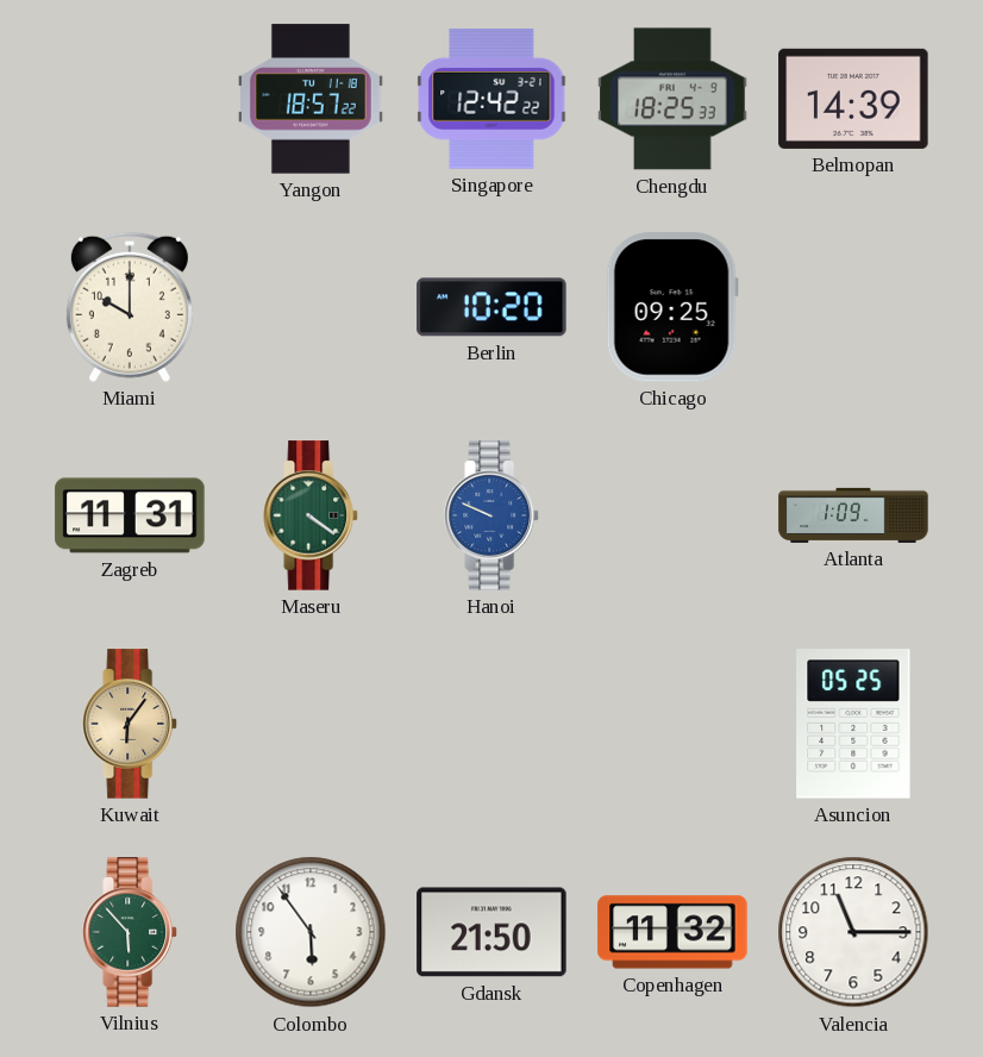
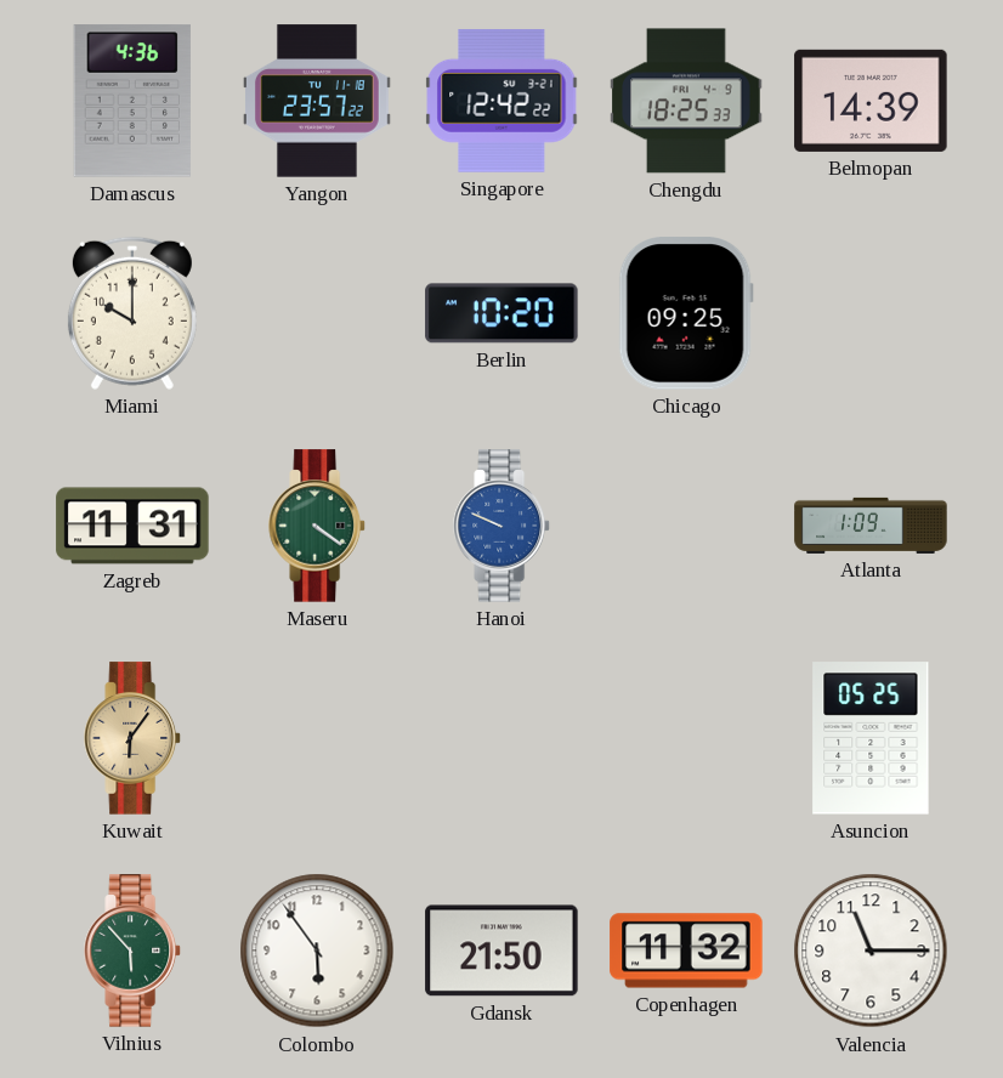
Damascus: none -> 4:36 (132, 101)
Yangon: 18:57 -> 23:57 (318, 101)
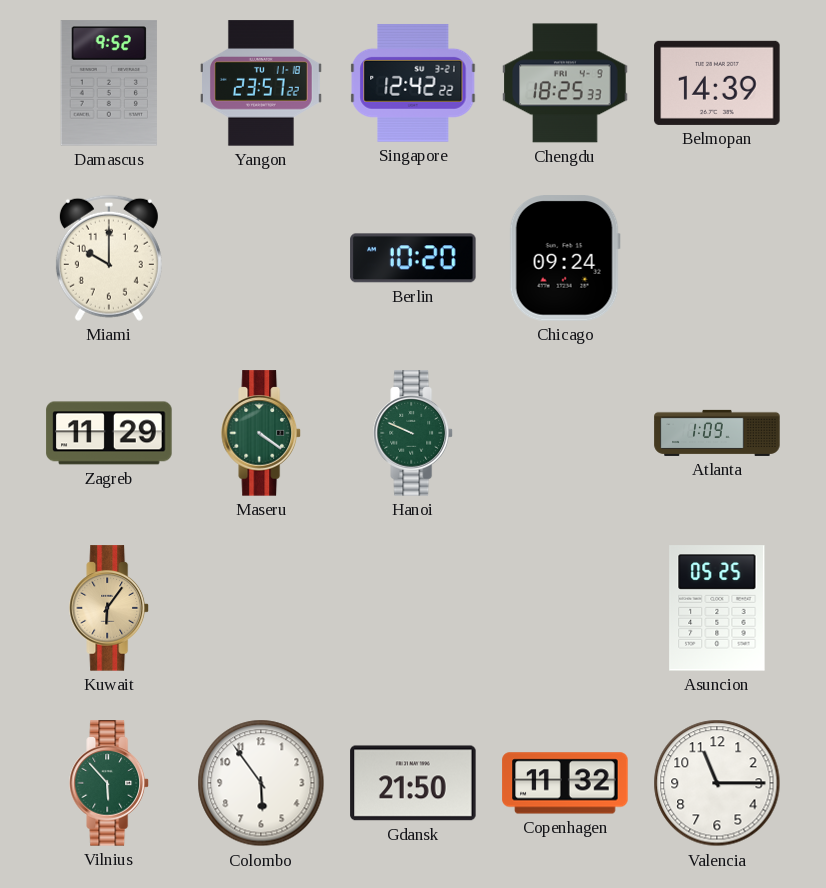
Damascus: 4:36 -> 9:52 (109, 83)
Chicago: 09:25 -> 09:24 (565, 258)
Zagreb: 11:31 -> 11:29 (109, 433)
Hanoi dial: blue -> green (413, 433)
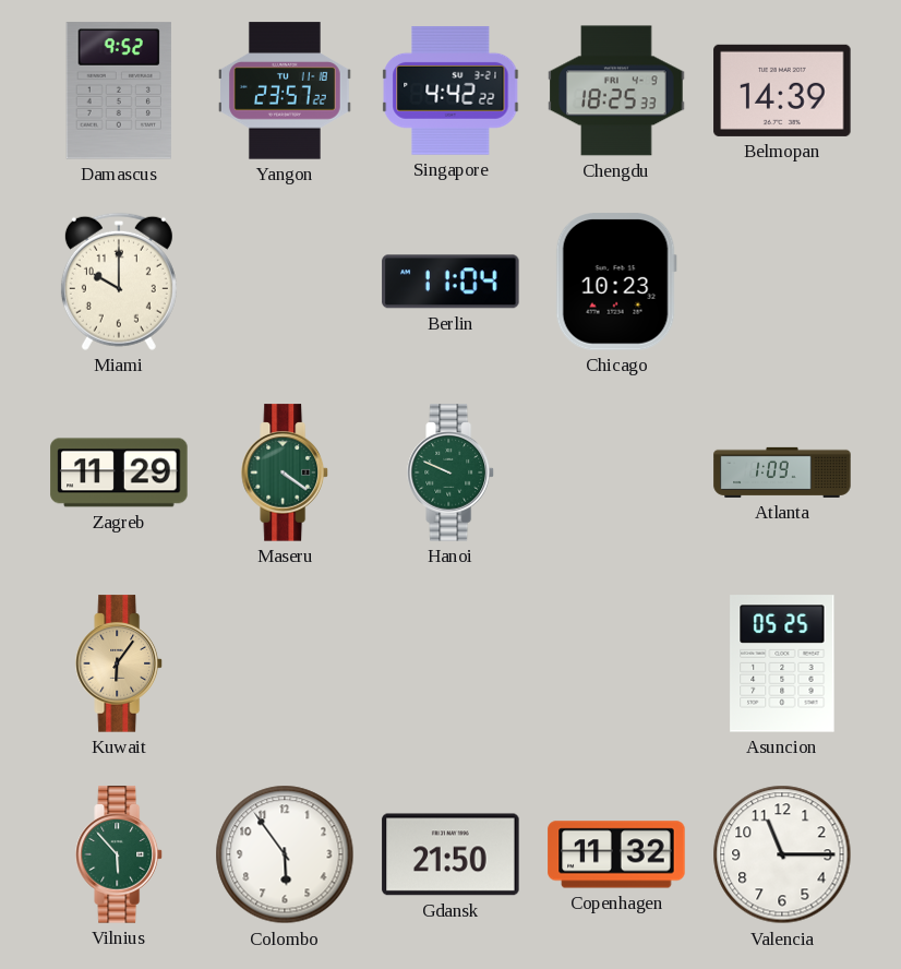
Singapore: 12:42 -> 4:42 (450, 91)
Berlin: 10:20 -> 11:04 (450, 282)
Chicago: 09:24 -> 10:23 (616, 282)
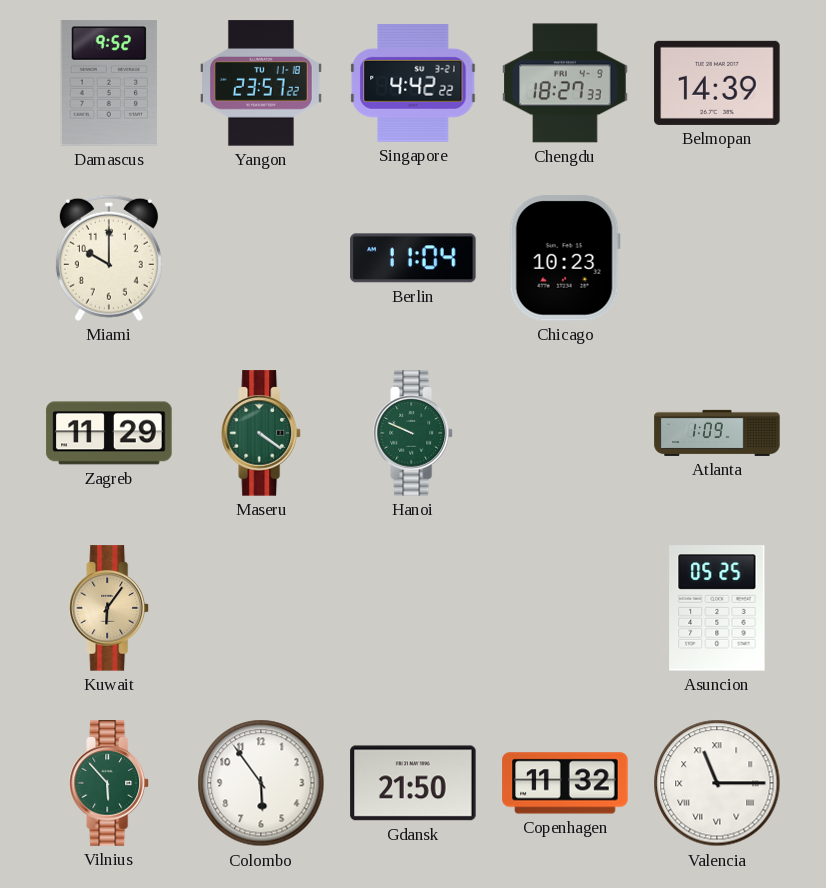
Chengdu: 18:25 -> 18:27 (565, 83)
Valencia numerals: Arabic -> Roman (717, 783)
